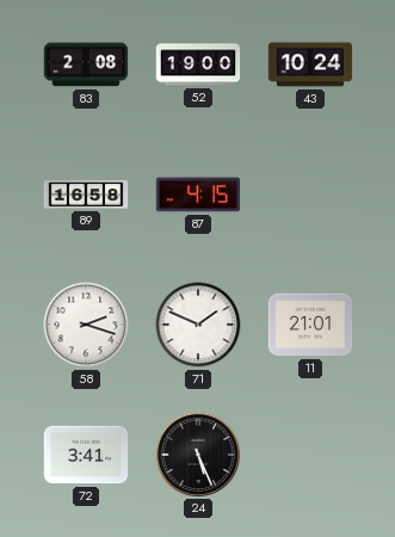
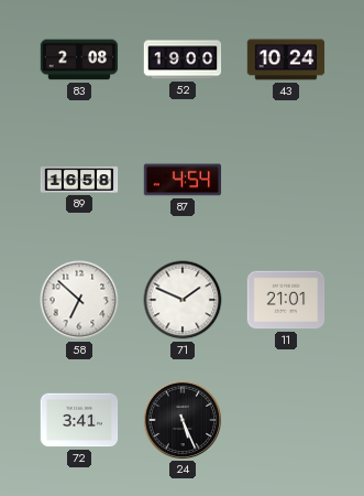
87: 4:15 -> 4:54 (183, 180)
58: 2:18 -> 6:52 (79, 300)
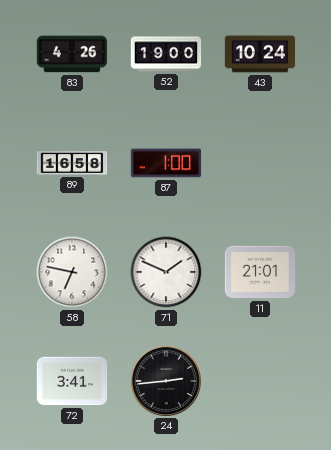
83: 2:08 -> 4:26 (72, 54)
87: 4:54 -> 1:00 (166, 163)
58: 6:52 -> 6:47 (72, 272)
24: 5:26 -> 2:44 (165, 380)
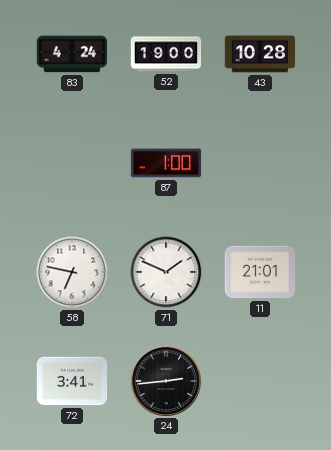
83: 4:26 -> 4:24 (72, 54)
43: 10:24 -> 10:28 (260, 54)
89: 16:58 -> none (72, 163)
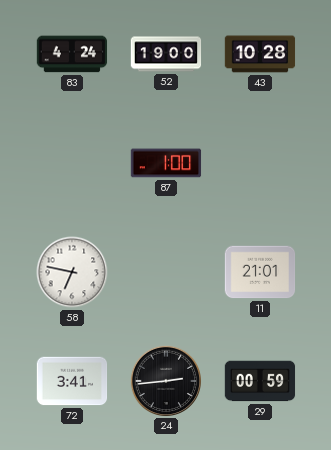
71: 1:49 -> none (166, 272)
29: none -> 00:59 (260, 381)
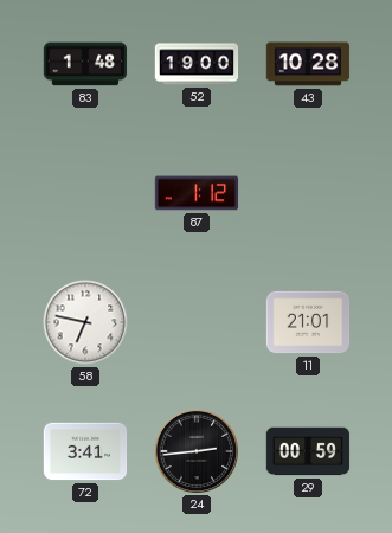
83: 4:24 -> 1:48 (85, 64)
87: 1:00 -> 1:12 (197, 193)
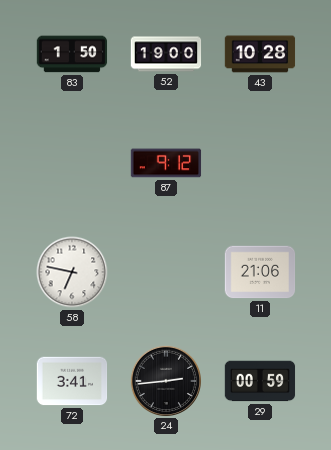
83: 1:48 -> 1:50 (72, 54)
87: 1:12 -> 9:12 (166, 163)
11: 21:01 -> 21:06 (260, 272)
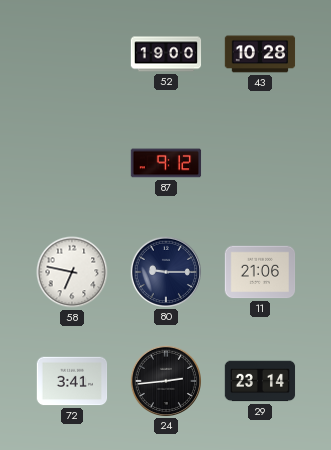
83: 1:50 -> none (72, 54)
80: none -> 9:15 (165, 271)
29: 00:59 -> 23:14 (260, 381)
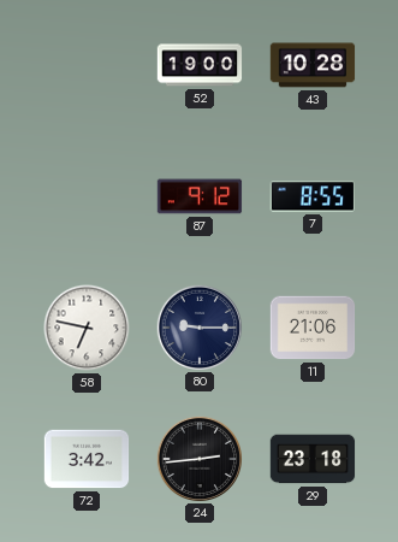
7: none -> 8:55 (311, 196)
72: 3:41 -> 3:42 (87, 459)
29: 23:14 -> 23:18 (313, 459)
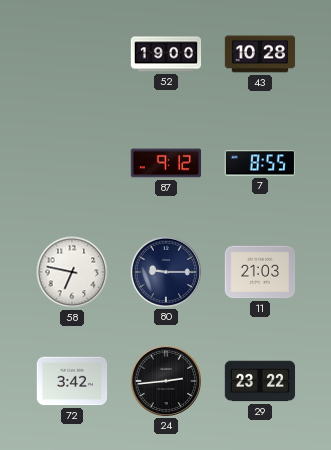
11: 21:06 -> 21:03 (260, 272)
29: 23:18 -> 23:22 (260, 381)
